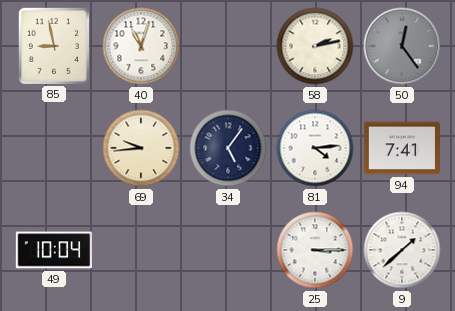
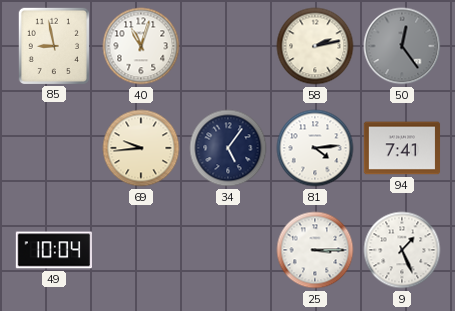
9: 1:38 -> 1:26 (402, 250)
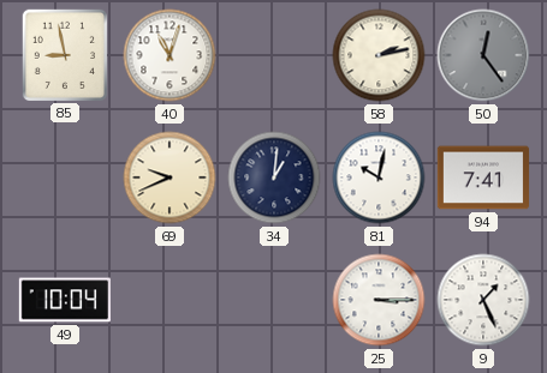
69: 9:44 -> 9:41 (170, 178)
34: 5:06 -> 1:01 (274, 178)
81: 4:14 -> 10:02 (379, 178)
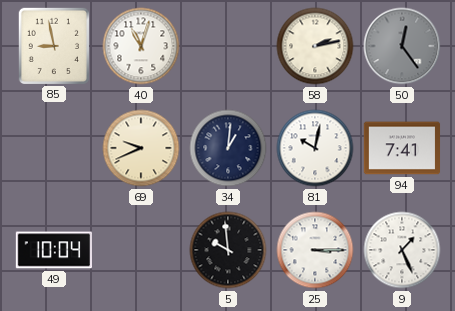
5: none -> 9:59 (228, 250)
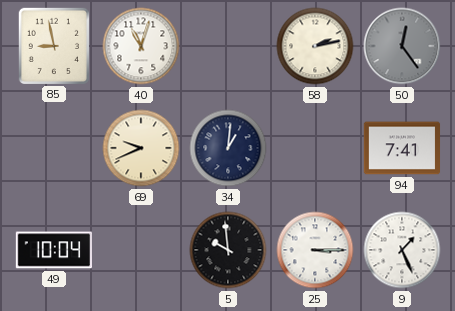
81: 10:02 -> none (315, 148)
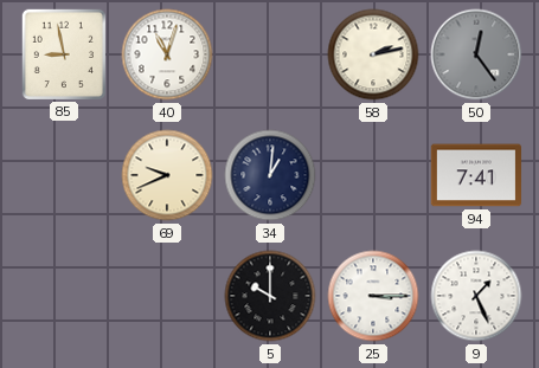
49: 10:04 -> none (53, 250)
5: 9:59 -> 10:00 (270, 296)
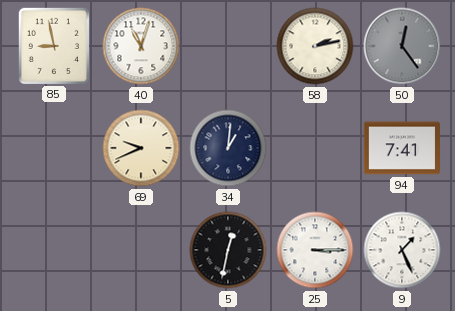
5: 10:00 -> 12:32 (228, 250)
